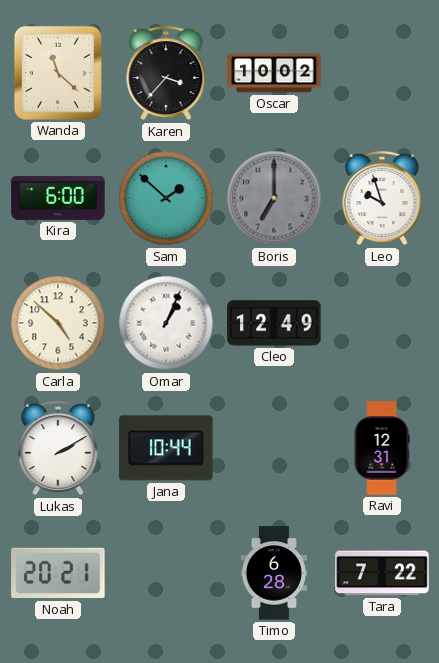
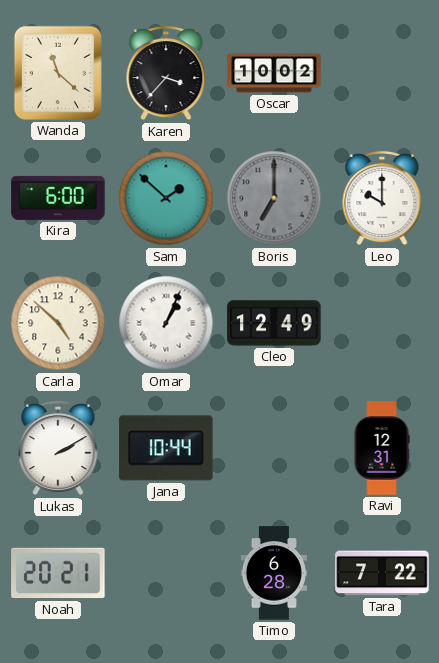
Leo: 9:57 -> 10:00 (382, 199)
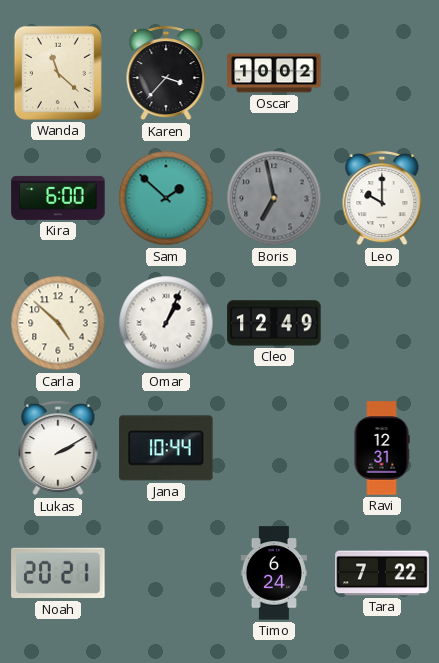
Boris: 7:00 -> 6:58 (274, 198)
Timo: 6:28 -> 6:24 (274, 573)
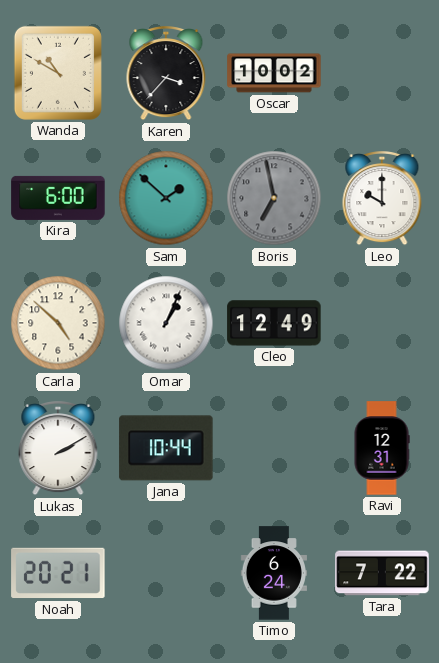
Wanda: 11:22 -> 10:50 (58, 73)
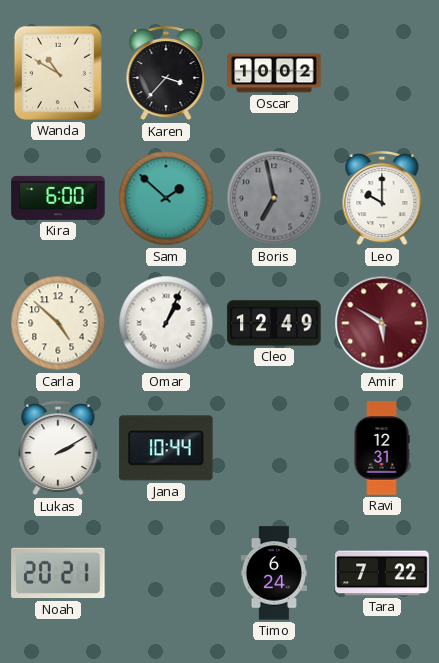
Amir: none -> 5:50 (382, 323)
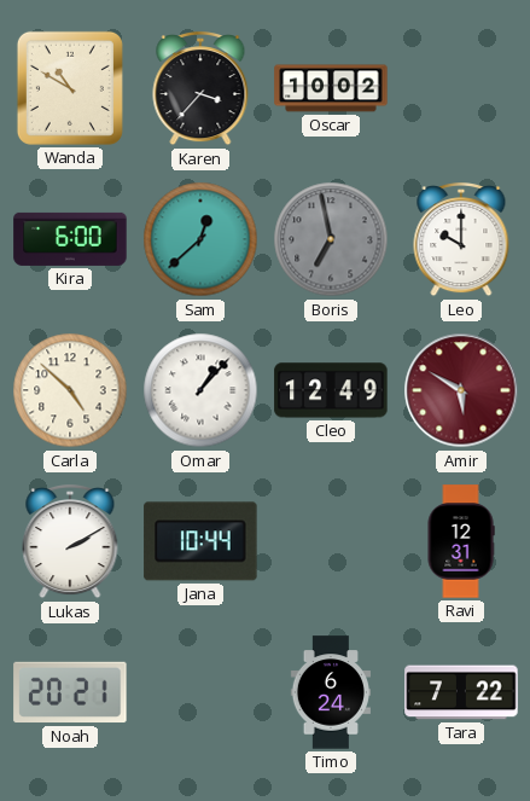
Sam: 1:52 -> 12:38 (200, 239)
Omar: 1:04 -> 1:07 (200, 390)
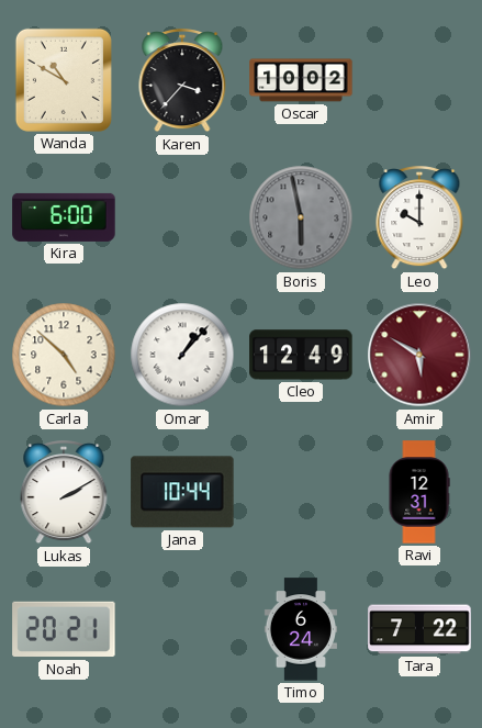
Sam: 12:38 -> none (200, 239)
Boris: 6:58 -> 5:58 (301, 217)
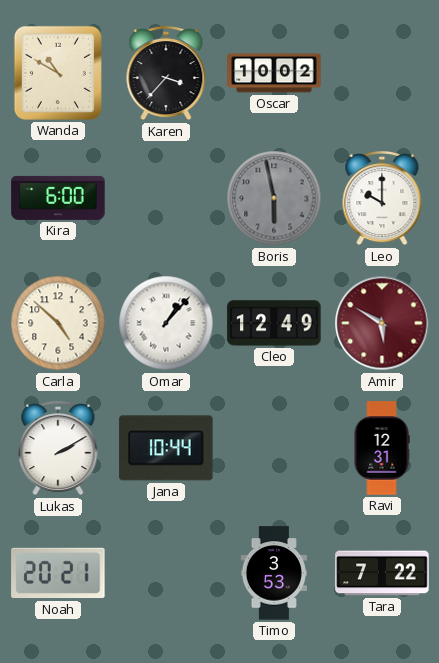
Timo: 6:24 -> 3:53 (274, 573)
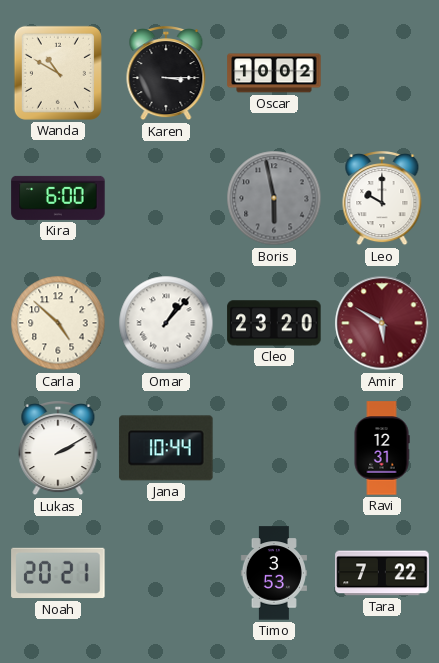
Karen: 3:37 -> 3:15 (166, 74)
Cleo: 12:49 -> 23:20 (274, 323)
